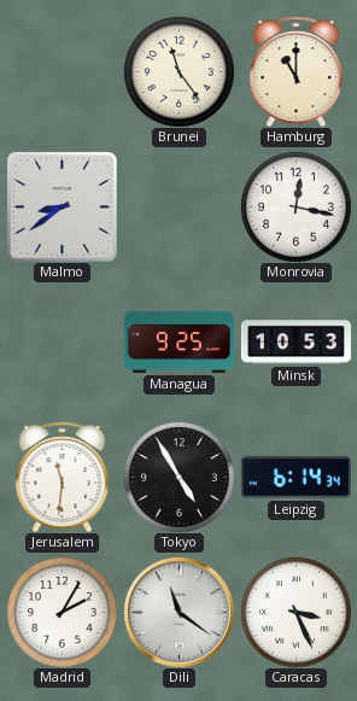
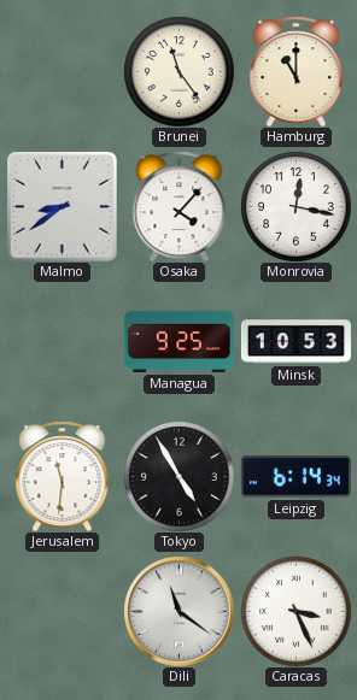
Osaka: none -> 4:07 (180, 206)
Madrid: 2:05 -> none (62, 612)
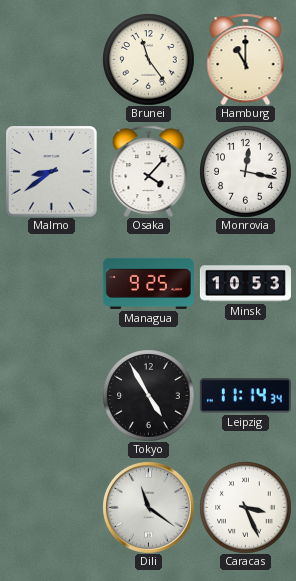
Jerusalem: 11:31 -> none (63, 476)
Leipzig: 6:14 -> 11:14 (245, 396)
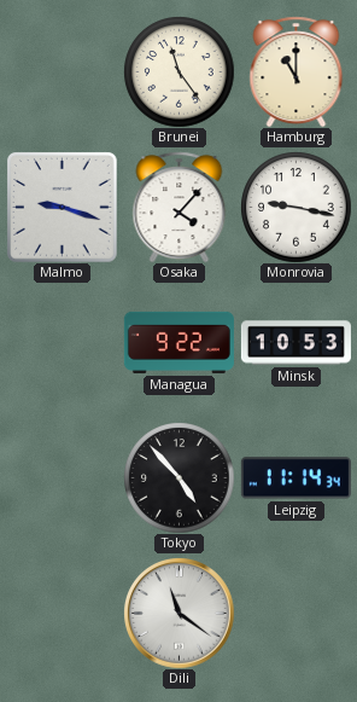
Malmo: 8:39 -> 9:18 (63, 208)
Monrovia: 12:17 -> 9:17 (295, 207)
Managua: 9:25 -> 9:22 (178, 342)
Tokyo: 4:55 -> 4:53 (178, 477)
Caracas: 3:26 -> none (245, 507)
